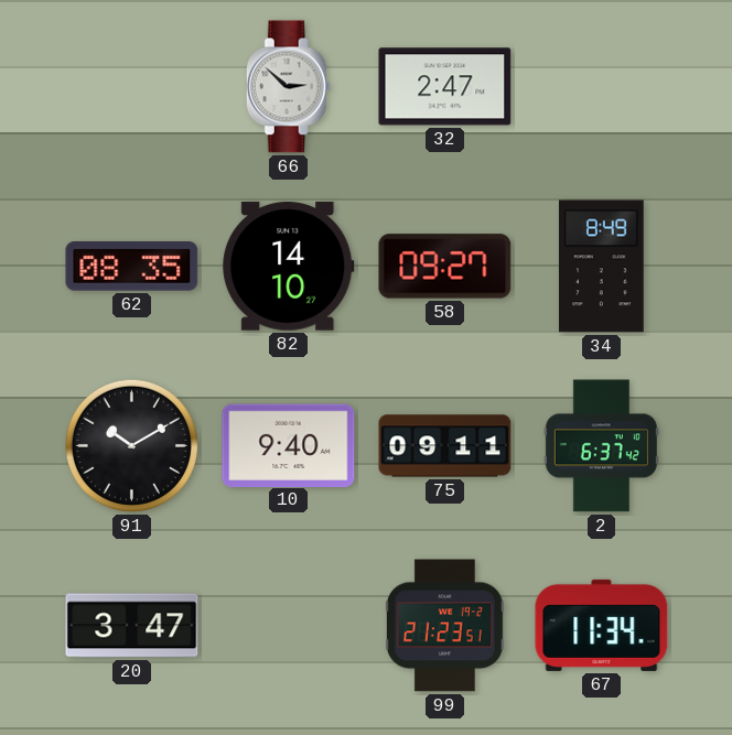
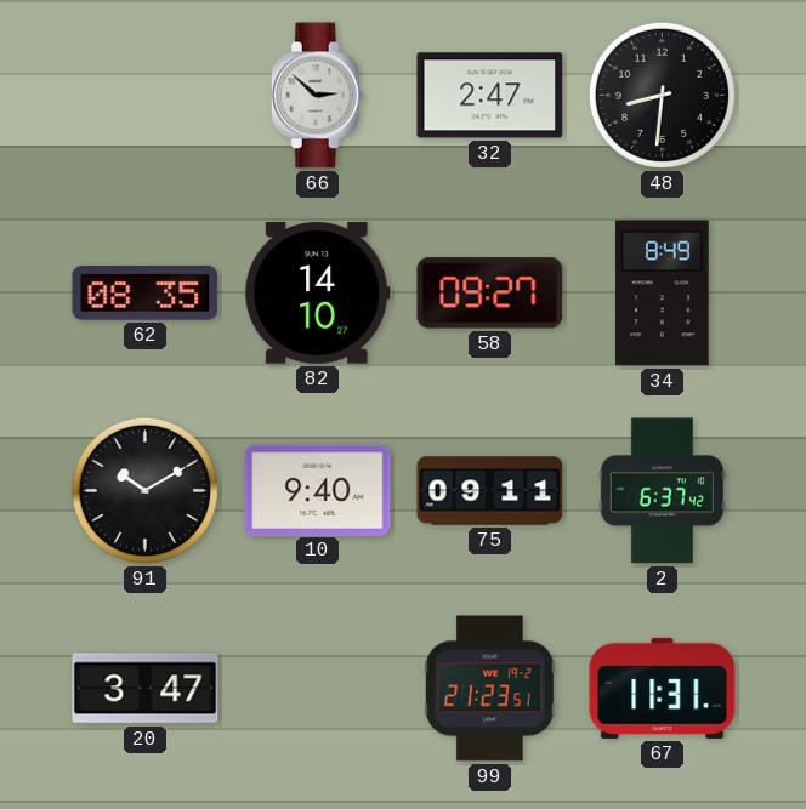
48: none -> 8:31 (662, 95)
67: 11:34 -> 11:31 (663, 688)
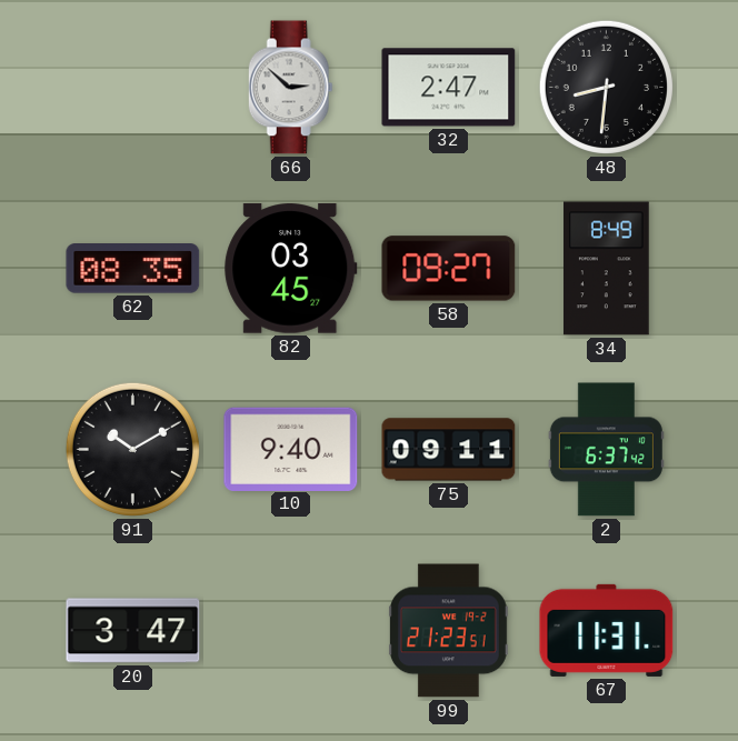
82: 14:10 -> 03:45 (291, 269)
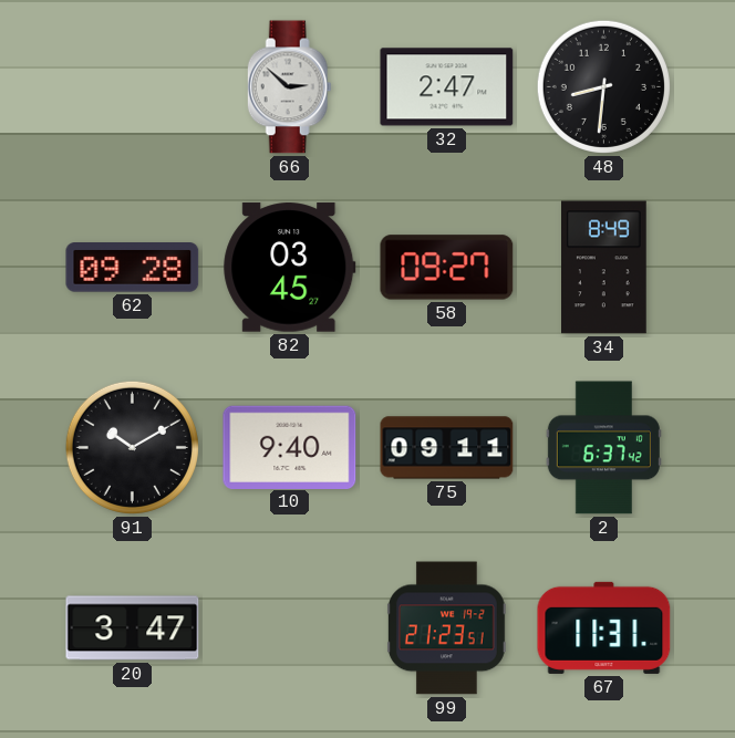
62: 08:35 -> 09:28 (133, 268)
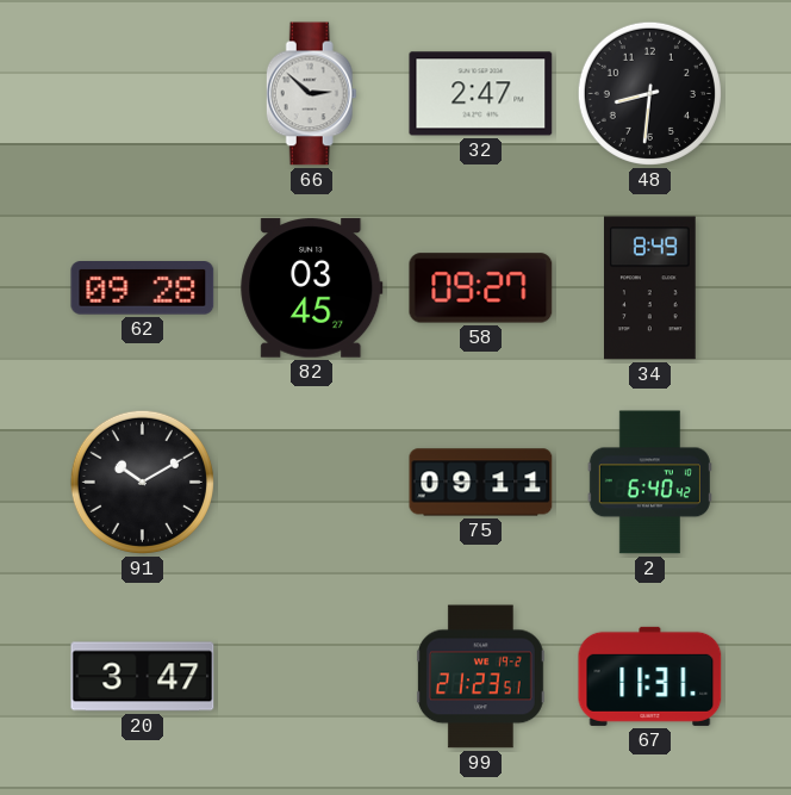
10: 9:40 -> none (290, 447)
2: 6:37 -> 6:40 (649, 483)
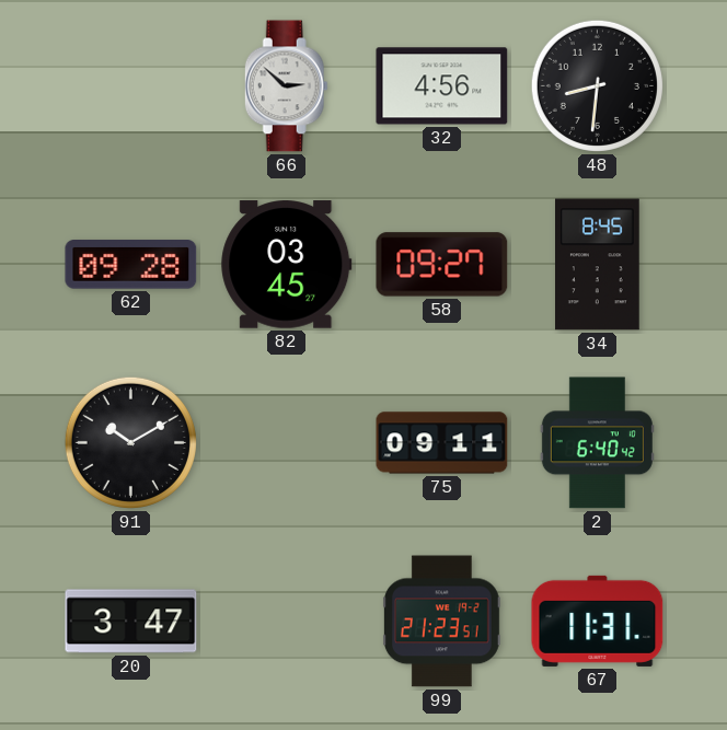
32: 2:47 -> 4:56 (442, 86)
34: 8:49 -> 8:45 (598, 265)
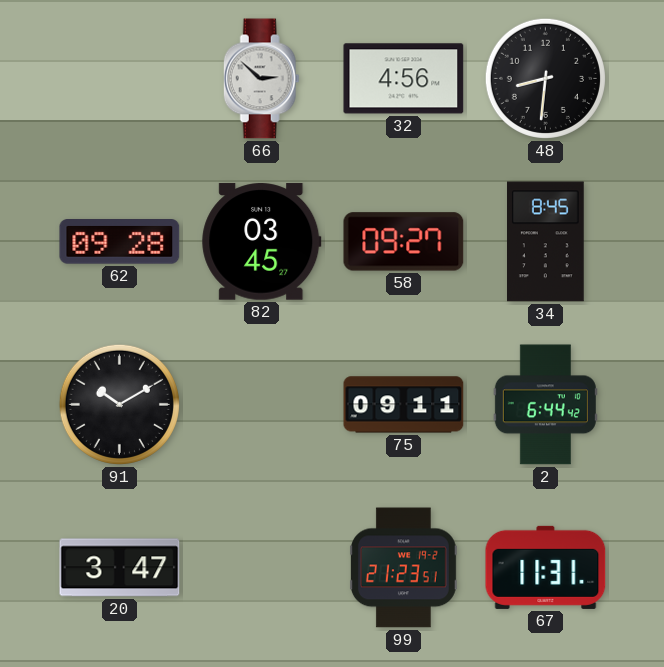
2: 6:40 -> 6:44 (545, 405)
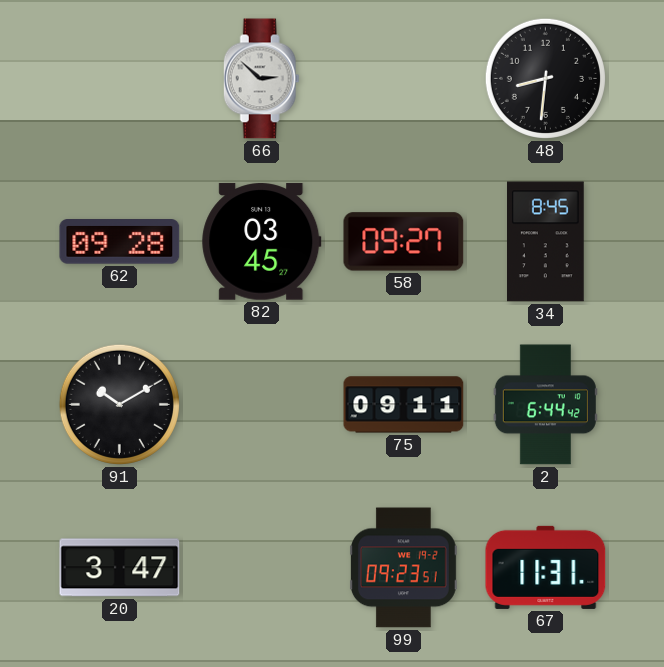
32: 4:56 -> none (404, 79)
99: 21:23 -> 09:23 (403, 568)
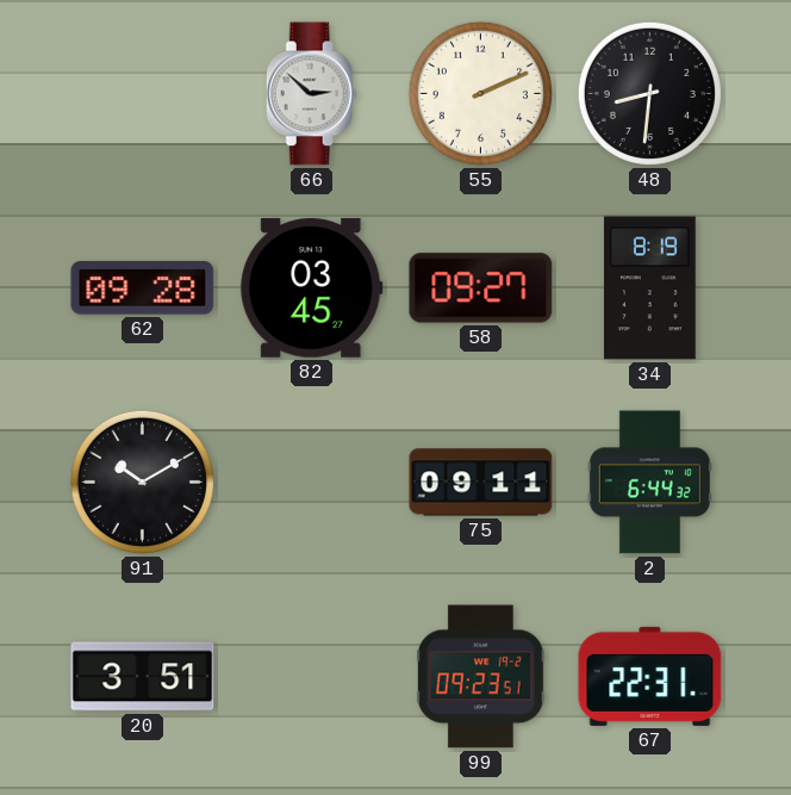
55: none -> 2:11 (480, 93)
34: 8:45 -> 8:19 (650, 288)
2: 6:44:42 -> 6:44:32 (649, 483)
20: 3:47 -> 3:51 (143, 677)
67: 11:31 -> 22:31 (650, 676)
